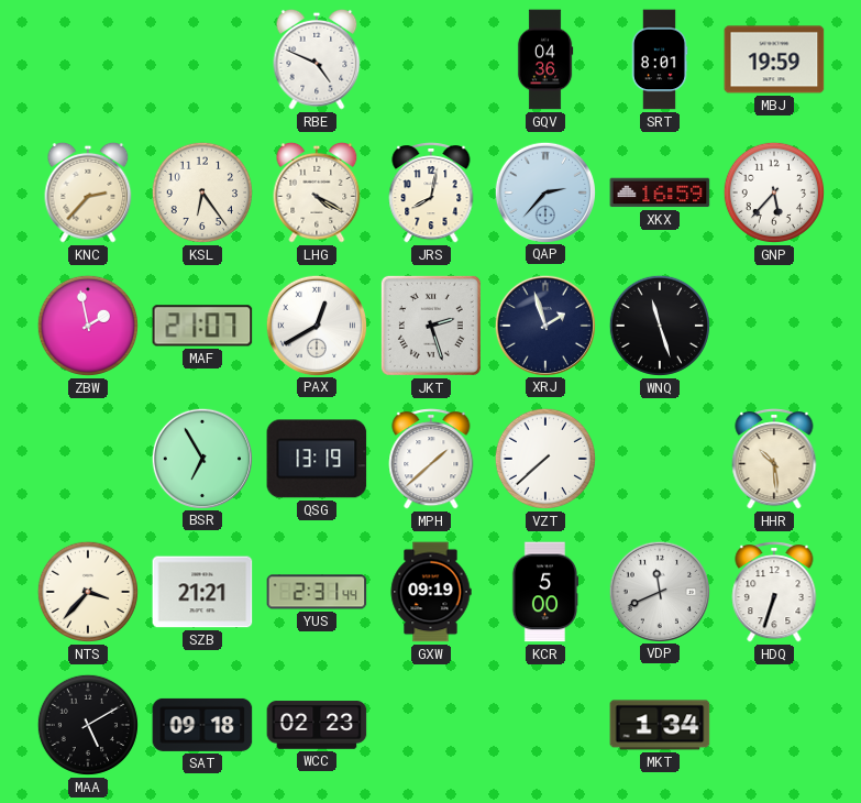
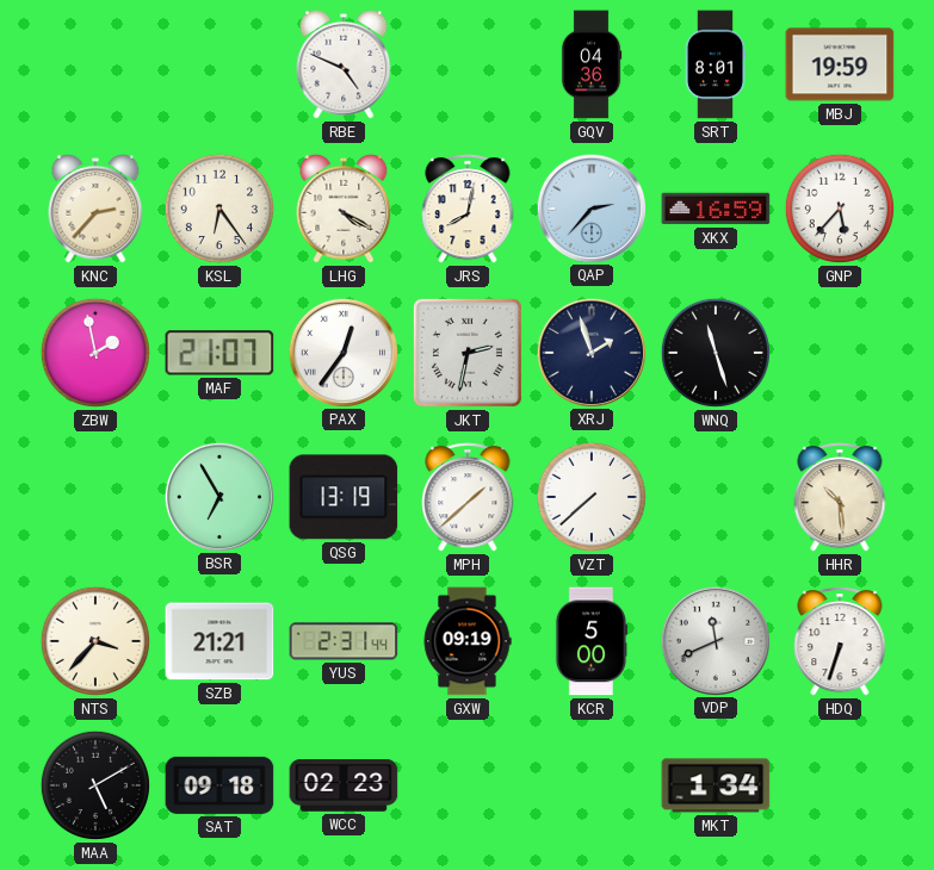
PAX: 12:40 -> 12:36 (342, 352)
JKT: 2:27 -> 2:32 (468, 353)
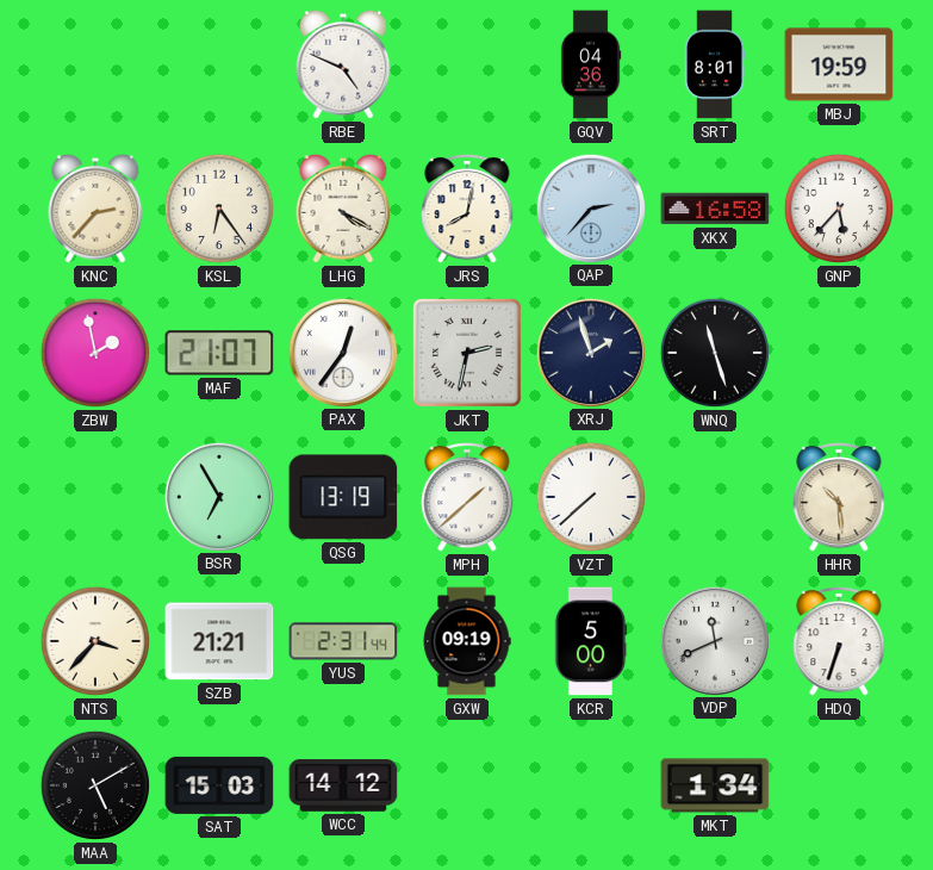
XKX: 16:59 -> 16:58 (715, 209)
SAT: 09:18 -> 15:03 (219, 785)
WCC: 02:23 -> 14:12 (343, 785)
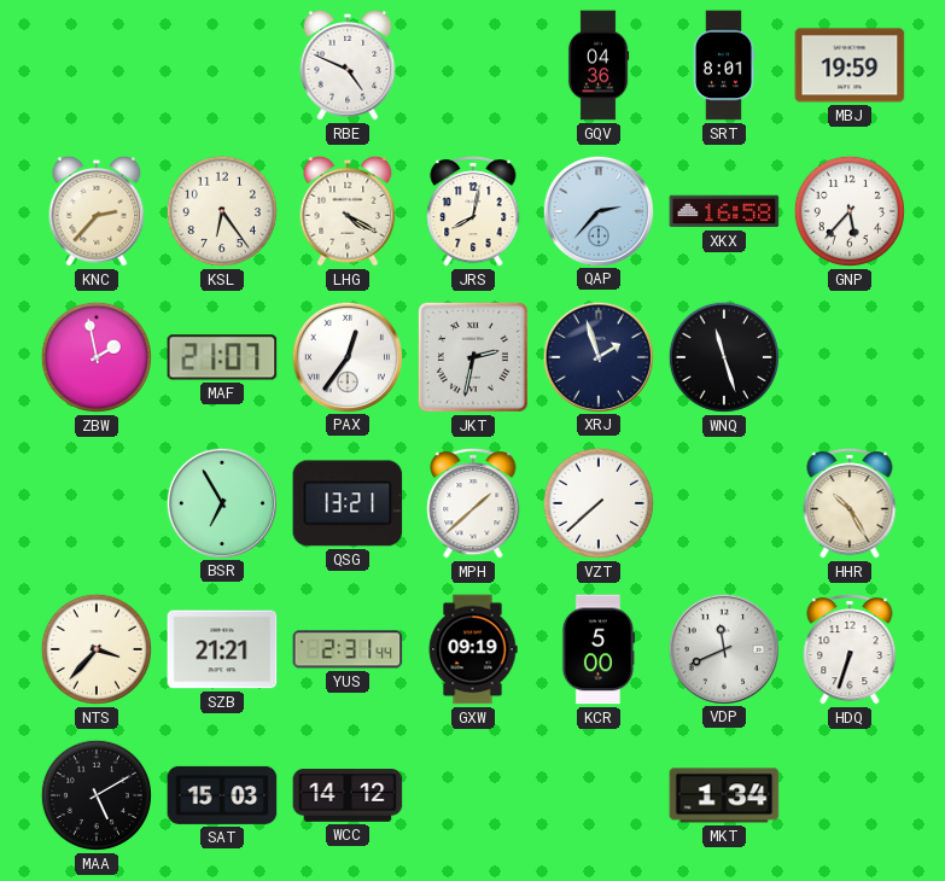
QSG: 13:19 -> 13:21 (348, 503)
HHR: 10:29 -> 10:25 (850, 503)
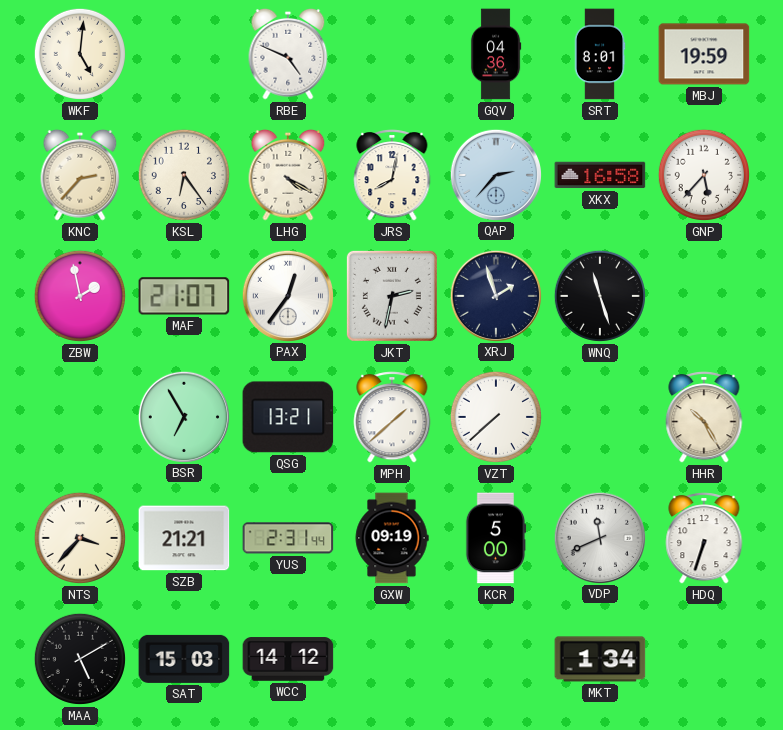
WKF: none -> 5:01 (80, 54)
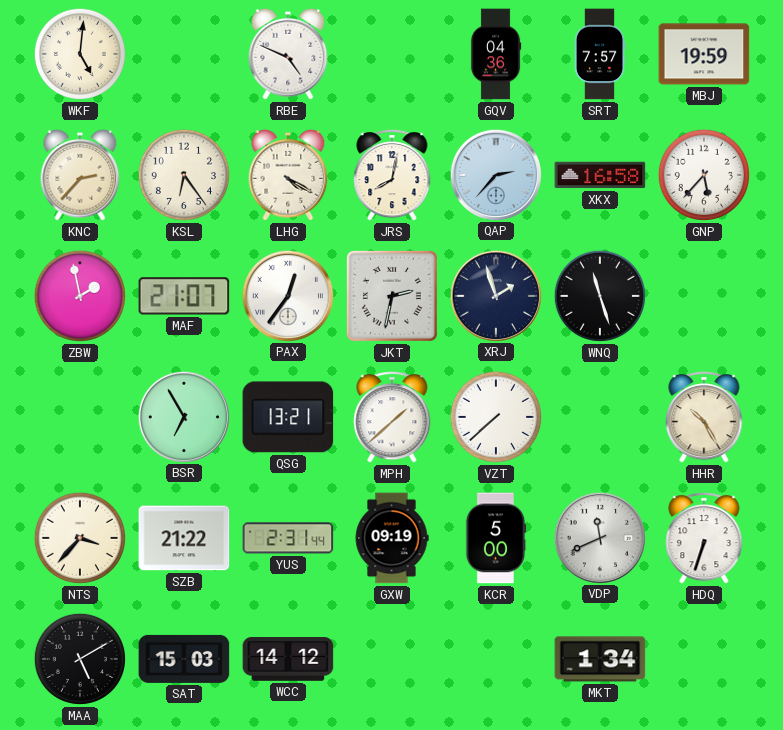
SRT: 8:01 -> 7:57 (600, 54)
SZB: 21:21 -> 21:22 (184, 538)
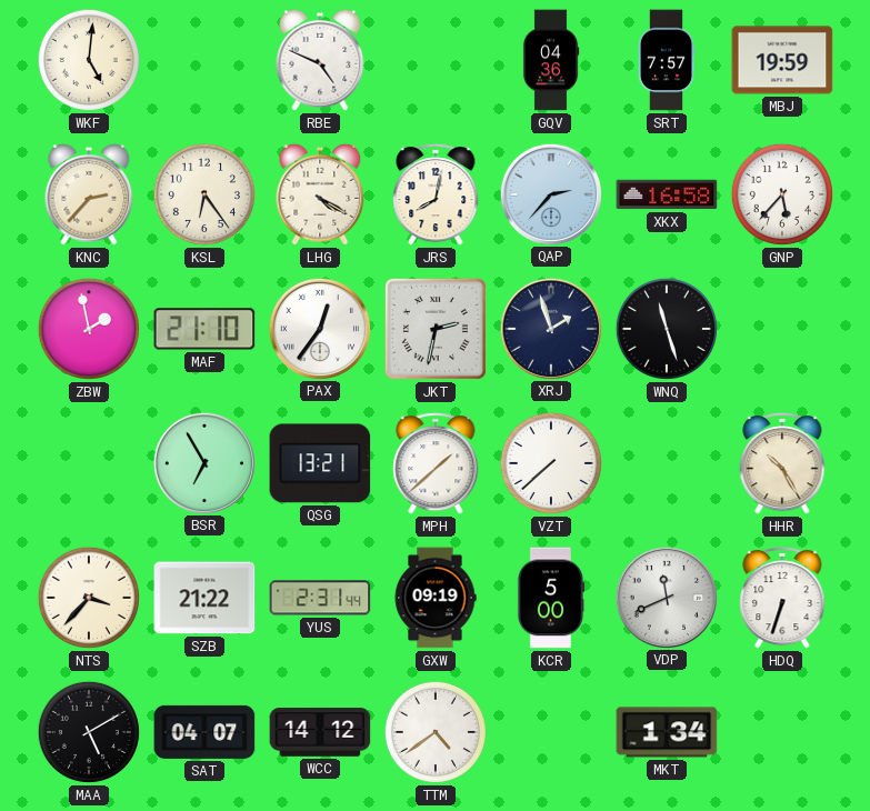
MAF: 21:07 -> 21:10 (204, 329)
SAT: 15:03 -> 04:07 (204, 732)
TTM: none -> 4:39 (436, 732)
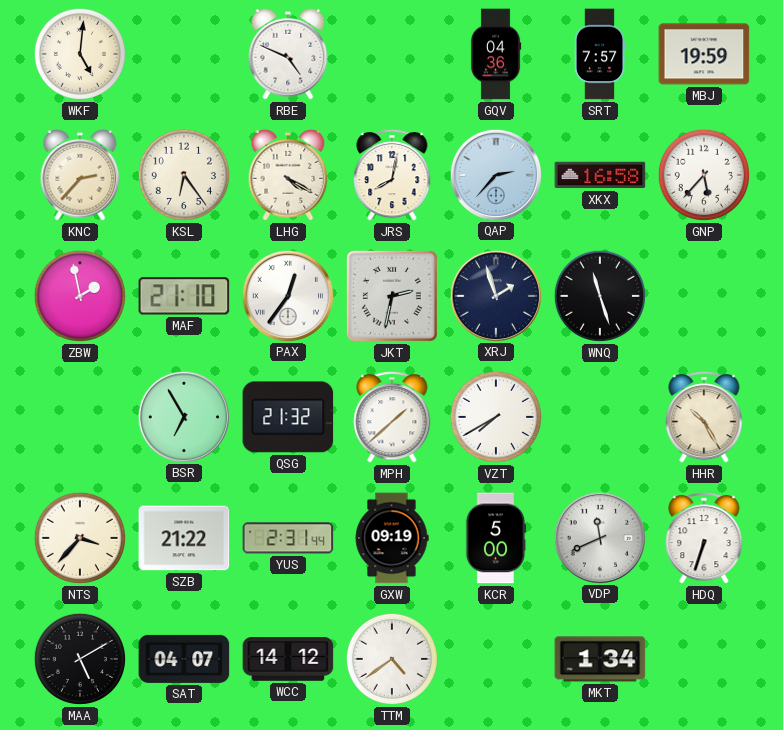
QSG: 13:21 -> 21:32 (288, 417)
VZT: 7:38 -> 7:40 (496, 417)
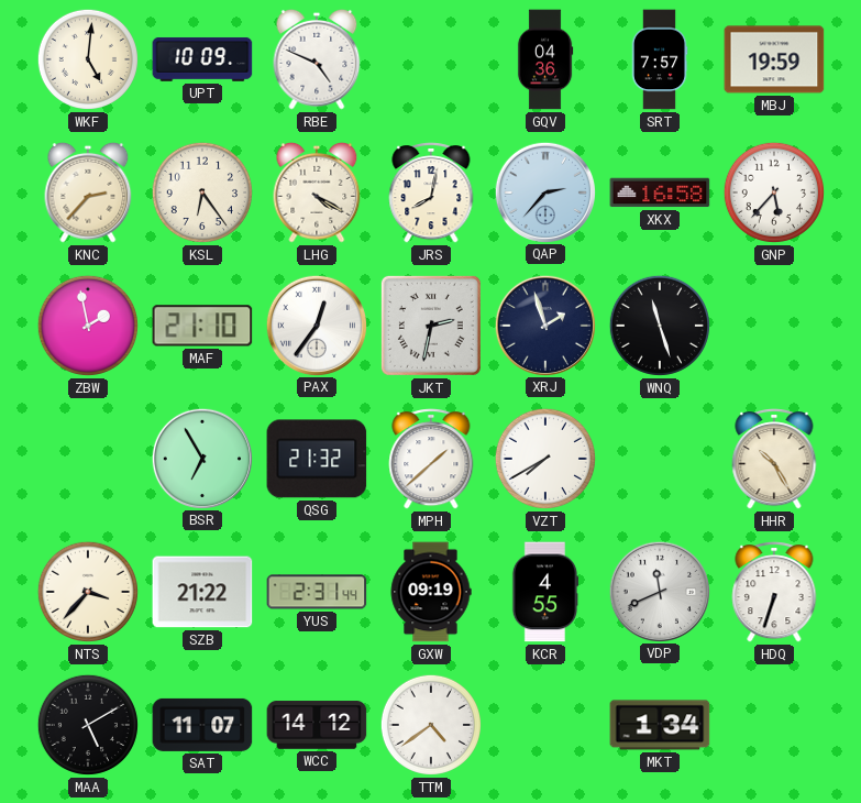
UPT: none -> 10:09 (202, 59)
KCR: 5:00 -> 4:55 (545, 592)
SAT: 04:07 -> 11:07 (202, 725)
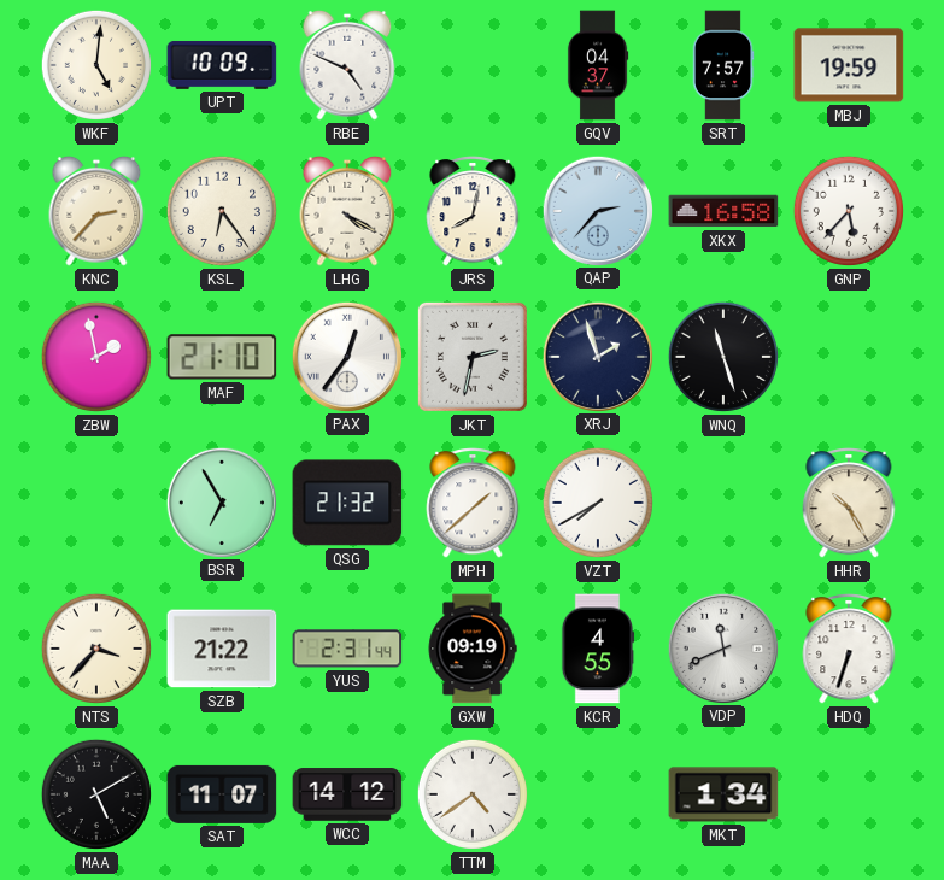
GQV: 04:36 -> 04:37 (598, 65)
